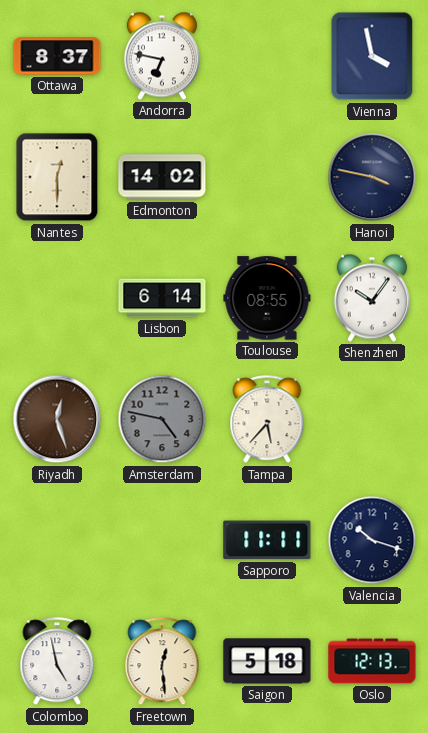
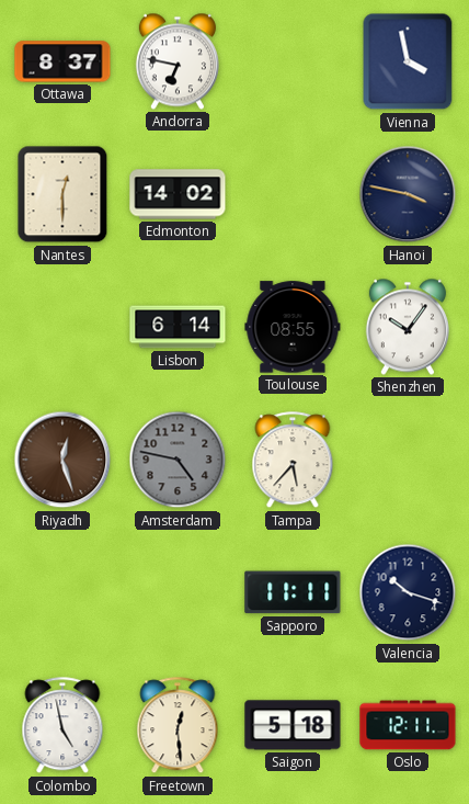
Oslo: 12:13 -> 12:11 (408, 725)
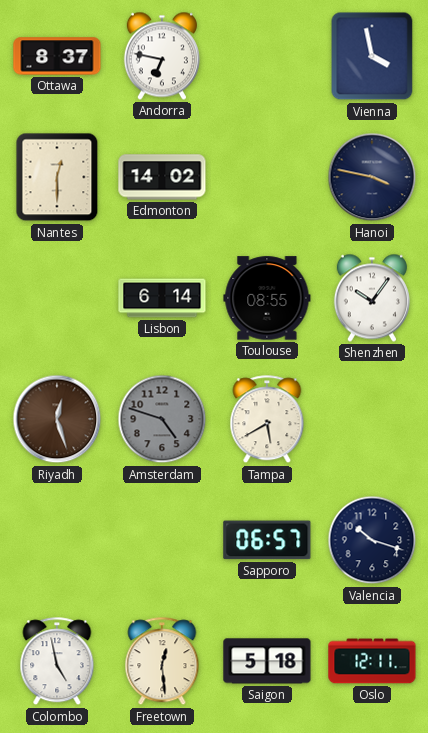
Amsterdam: 4:47 -> 4:48 (162, 419)
Tampa: 5:37 -> 5:40 (267, 420)
Sapporo: 11:11 -> 06:57 (267, 540)
